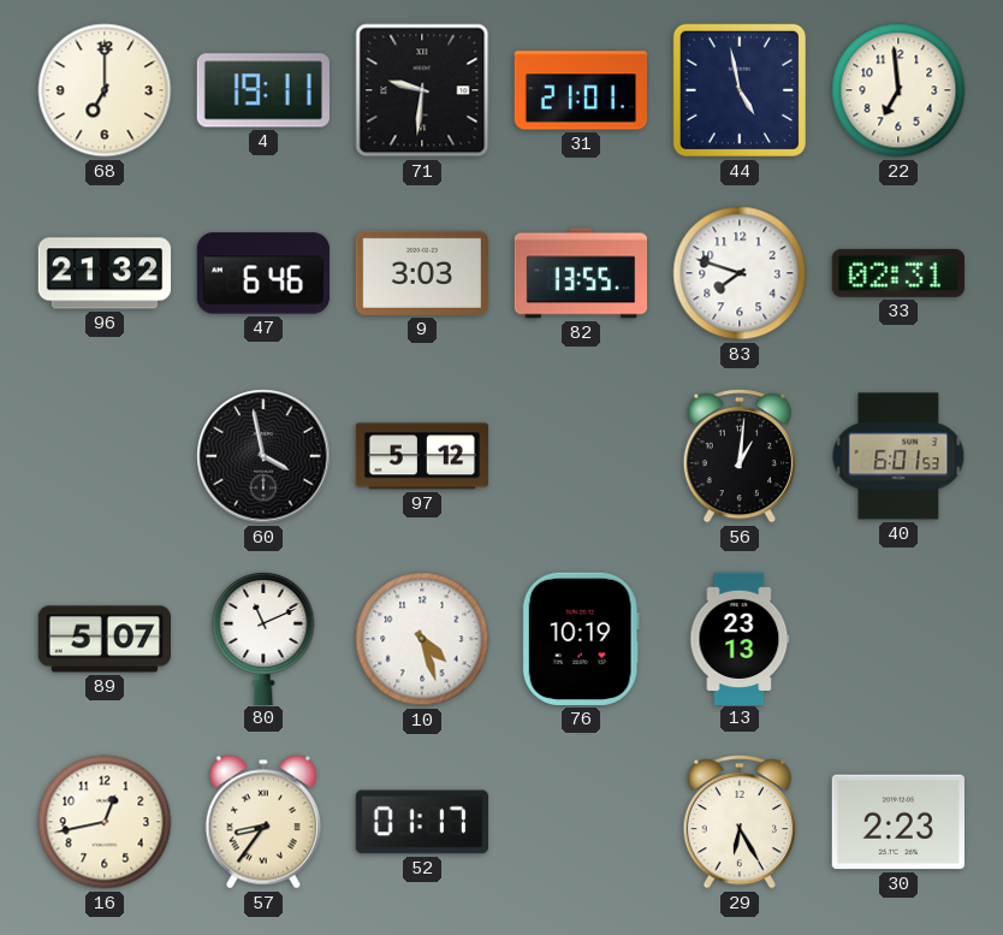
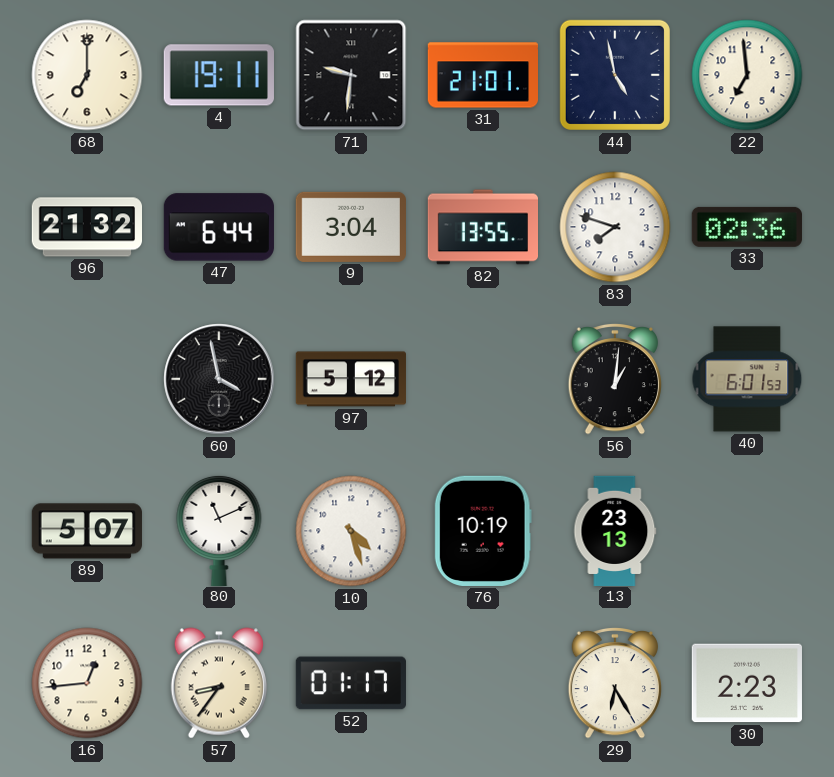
47: 6:46 -> 6:44 (218, 227)
9: 3:03 -> 3:04 (351, 227)
33: 02:31 -> 02:36 (747, 227)
16: 12:43 -> 12:44 (87, 683)
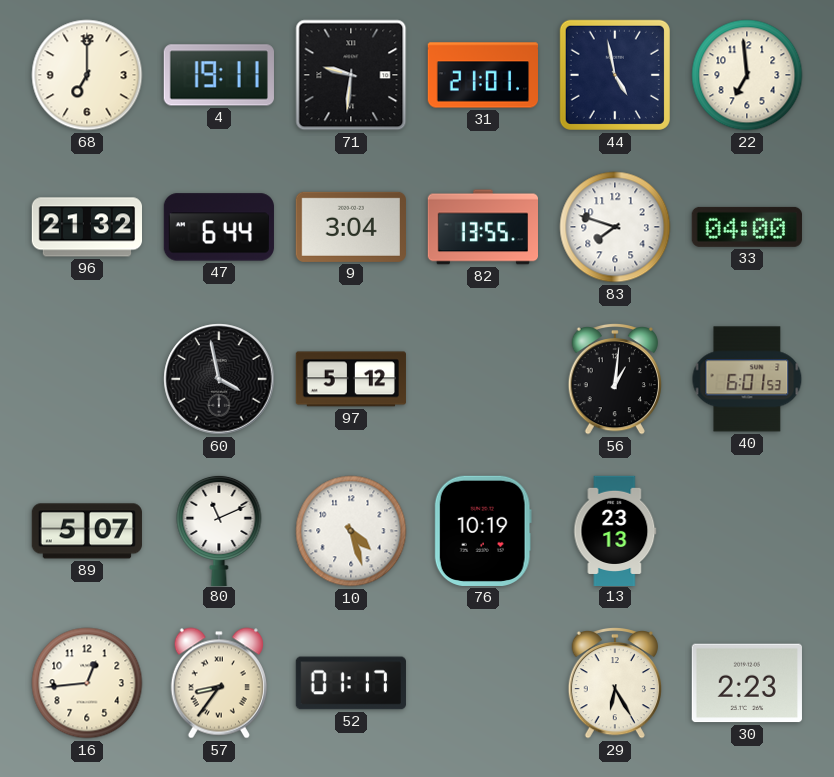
33: 02:36 -> 04:00 (747, 227)
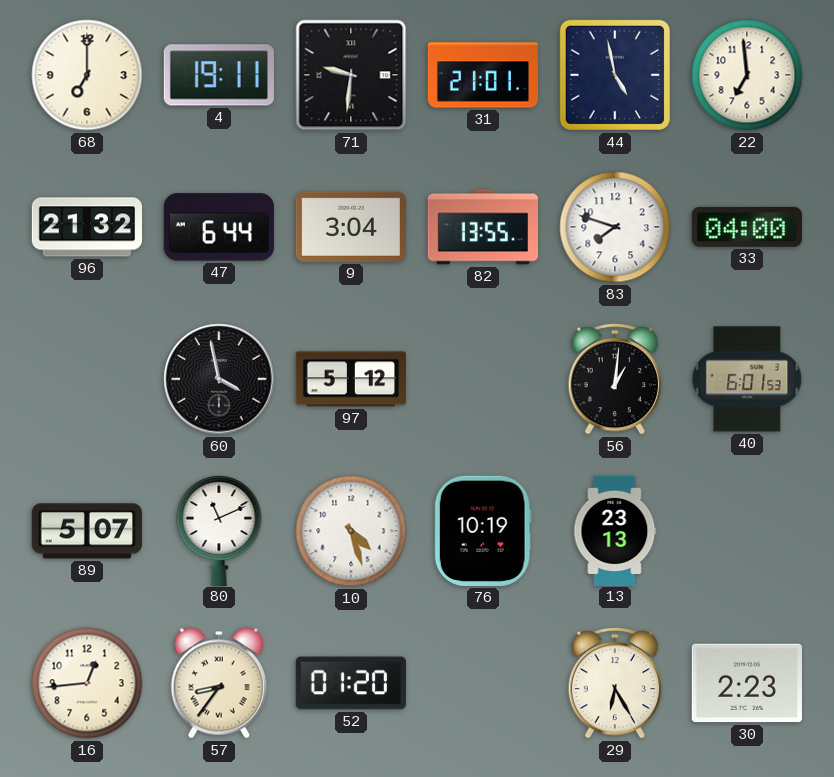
52: 01:17 -> 01:20 (351, 683)
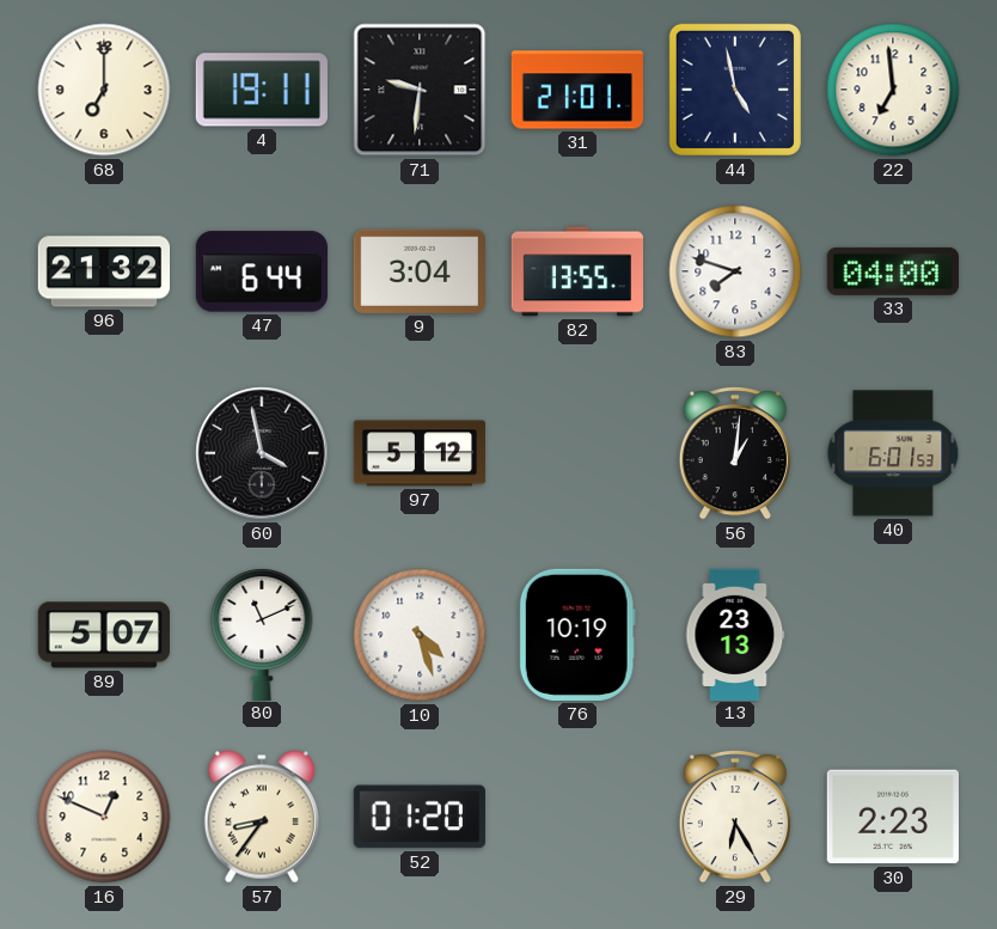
16: 12:44 -> 12:49 (104, 817)
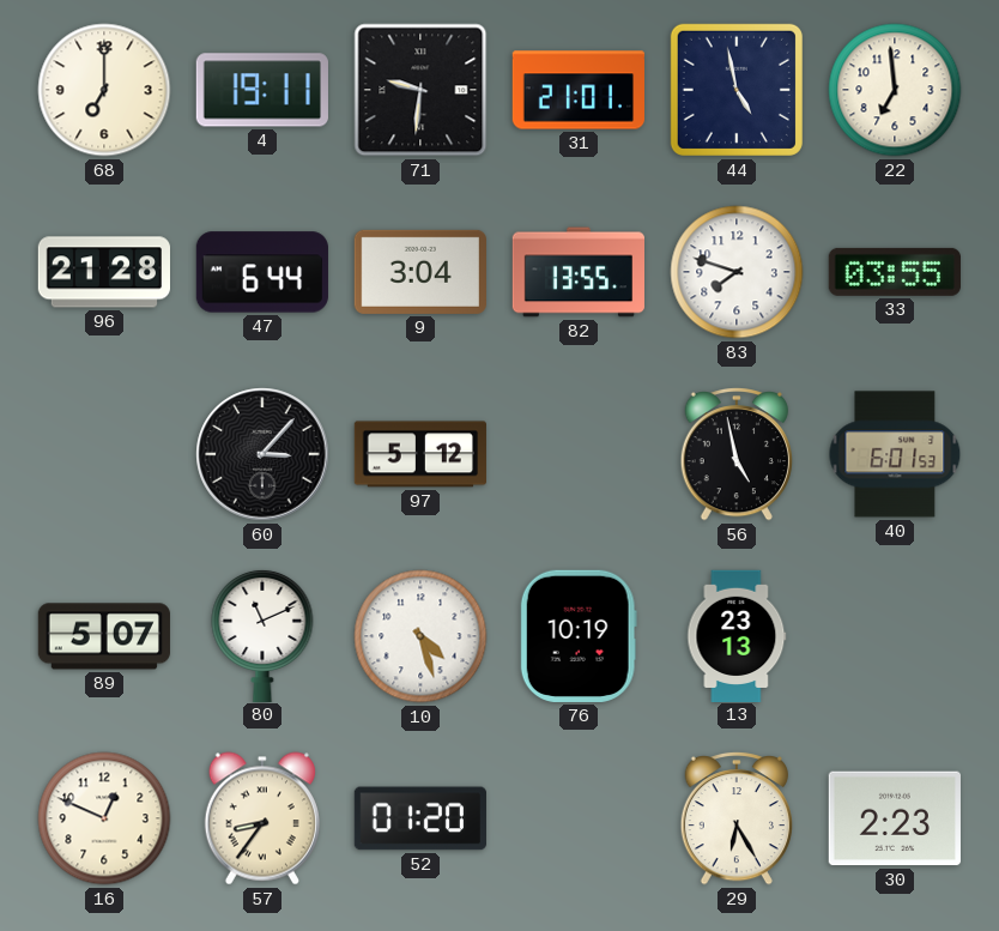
96: 21:32 -> 21:28 (103, 272)
33: 04:00 -> 03:55 (895, 272)
60: 3:58 -> 3:07 (262, 454)
56: 1:01 -> 4:58 (735, 454)
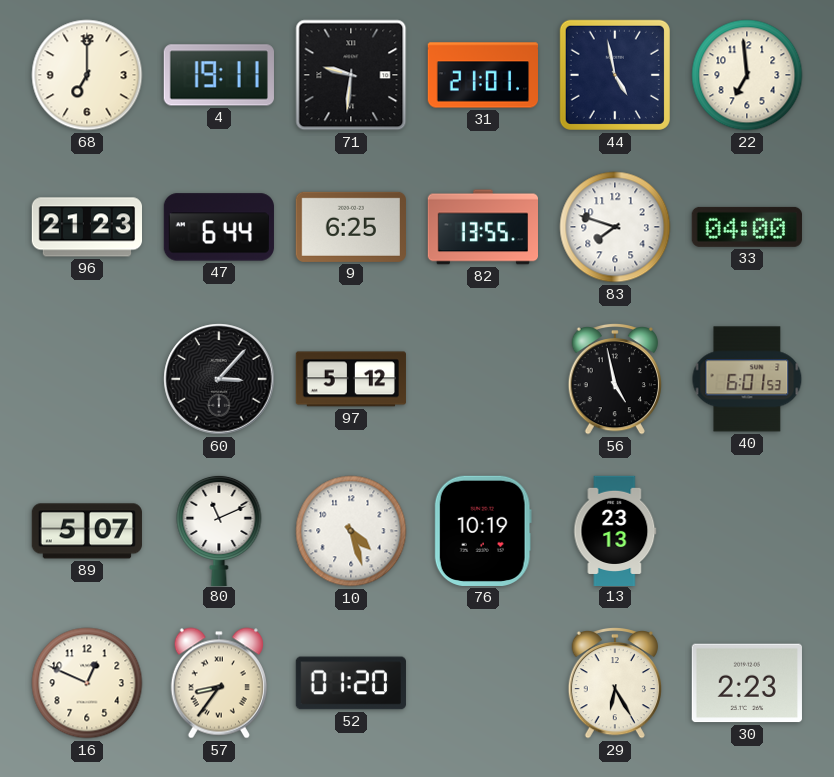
96: 21:28 -> 21:23 (86, 227)
9: 3:04 -> 6:25 (351, 227)
33: 03:55 -> 04:00 (747, 227)
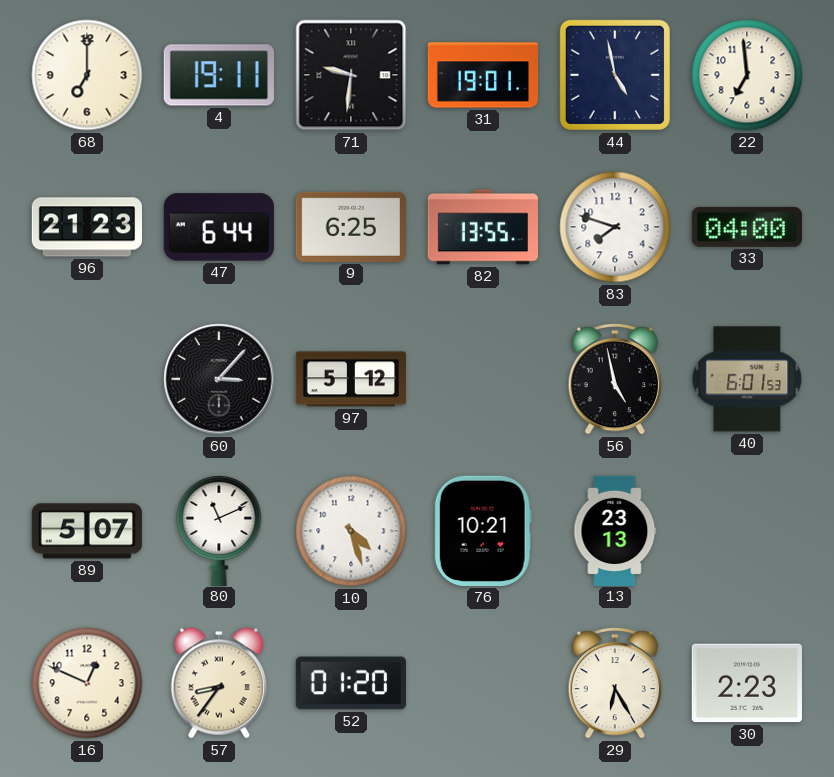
31: 21:01 -> 19:01 (482, 75)
76: 10:19 -> 10:21 (483, 531)
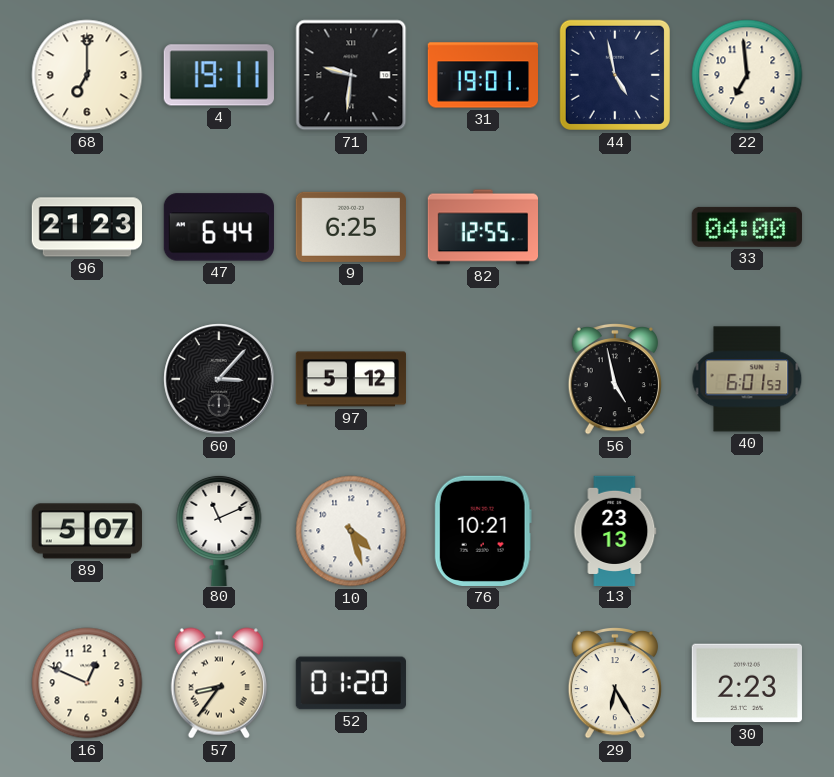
82: 13:55 -> 12:55 (482, 227)
83: 7:48 -> none (615, 227)
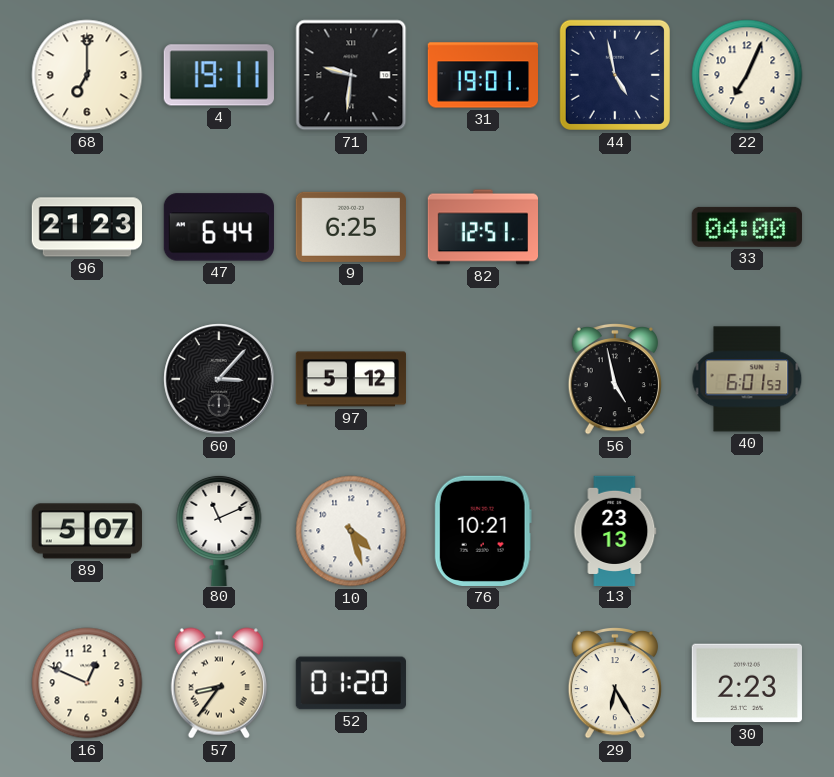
22: 6:59 -> 7:04 (747, 75)
82: 12:55 -> 12:51 (482, 227)
